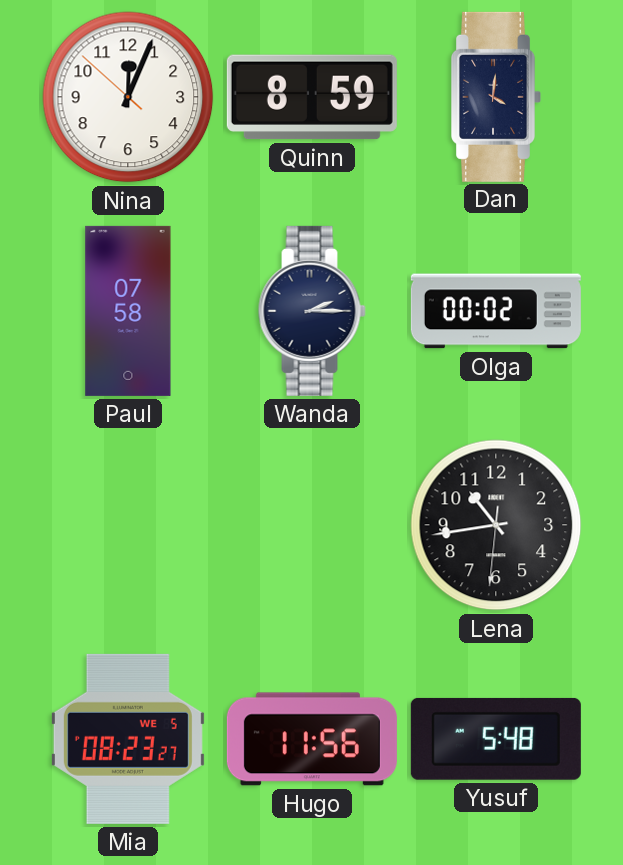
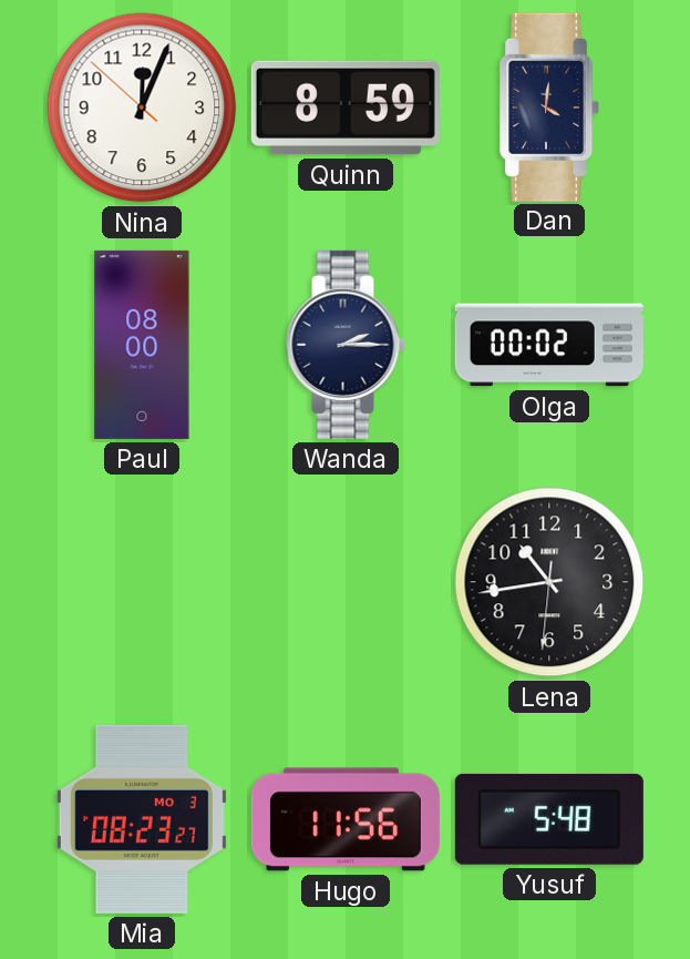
Paul: 07:58 -> 08:00 (142, 345)
Mia date: WE 5 -> MO 3 (142, 819)
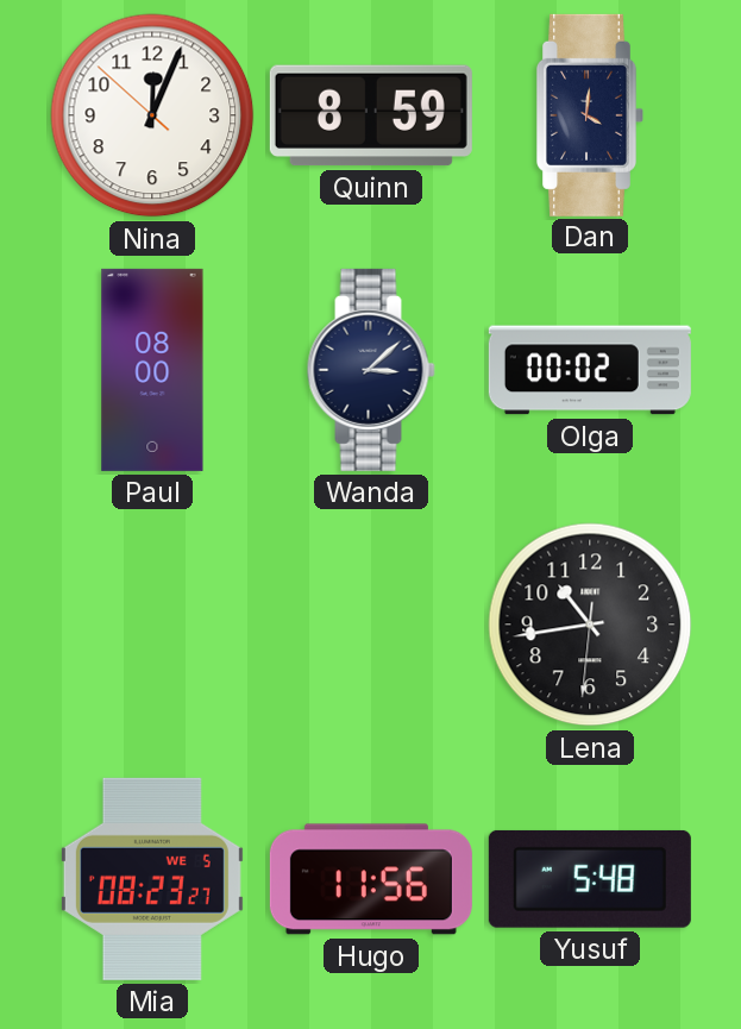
Wanda: 2:15 -> 3:08 (371, 370)
Mia date: MO 3 -> WE 5 (152, 879)
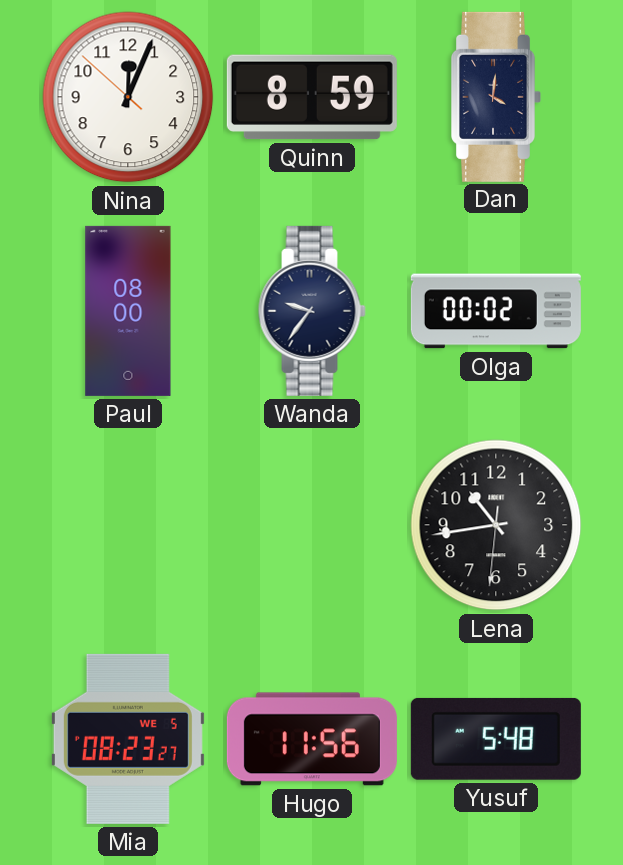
Wanda: 3:08 -> 9:36 (312, 311)
